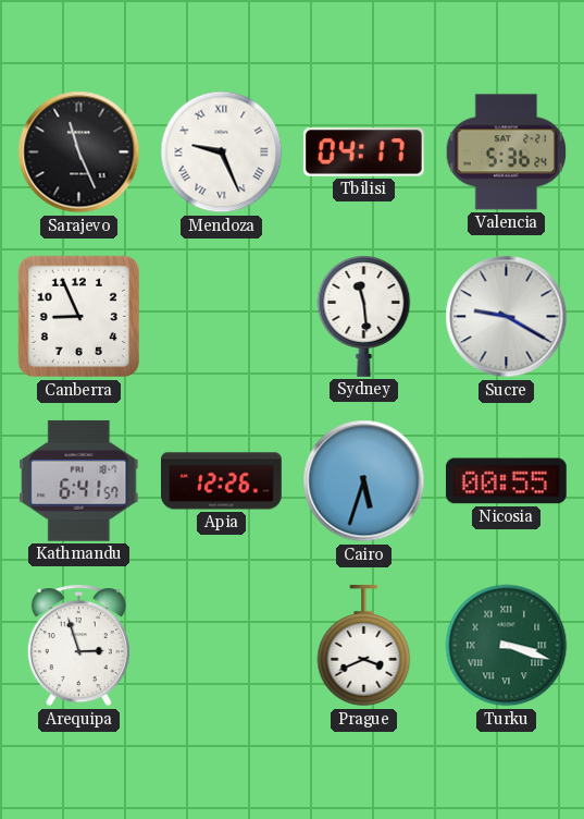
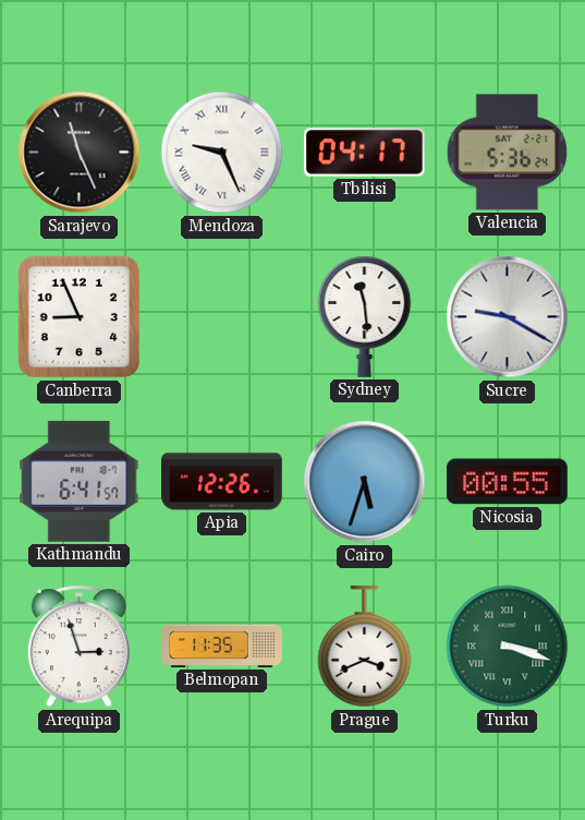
Belmopan: none -> 11:35 (222, 646)
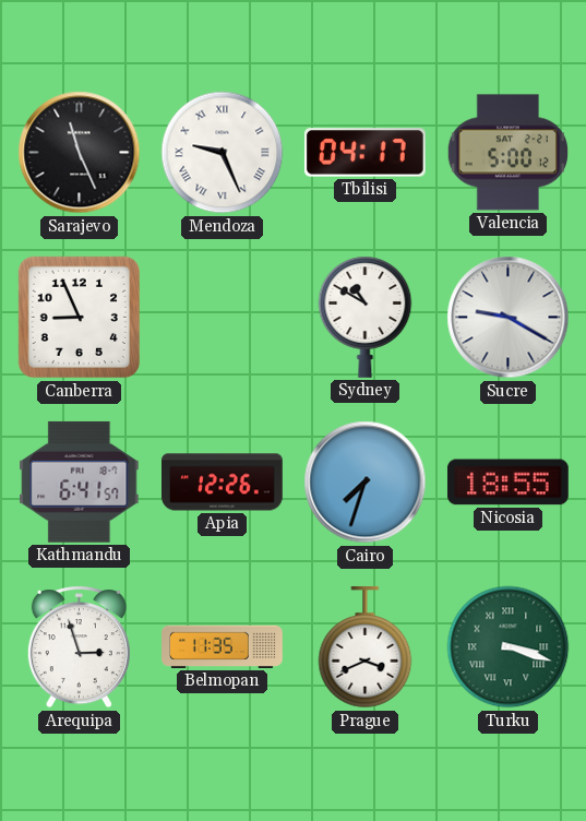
Valencia: 5:36 -> 5:00 (509, 153)
Sydney: 11:29 -> 10:50 (366, 317)
Cairo: 5:33 -> 7:33 (366, 483)
Nicosia: 00:55 -> 18:55 (507, 483)
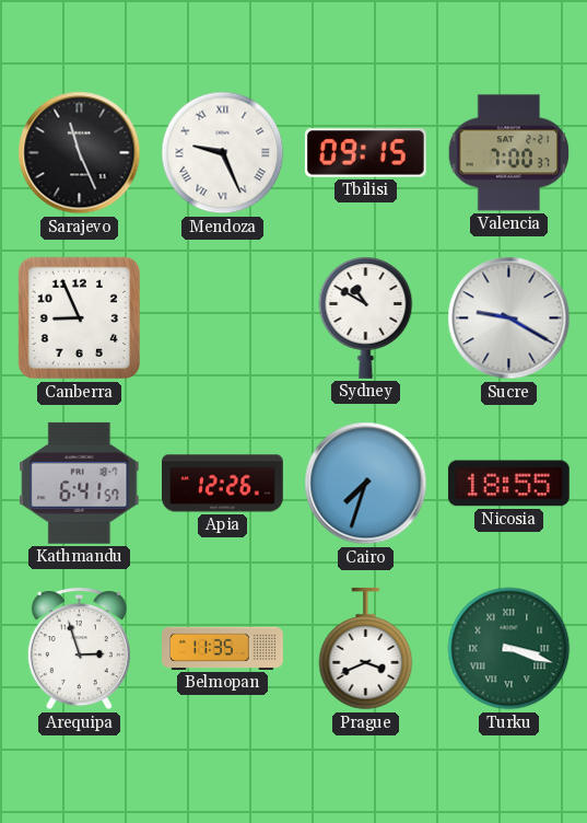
Tbilisi: 04:17 -> 09:15 (365, 153)
Valencia: 5:00 -> 7:00 (509, 153)
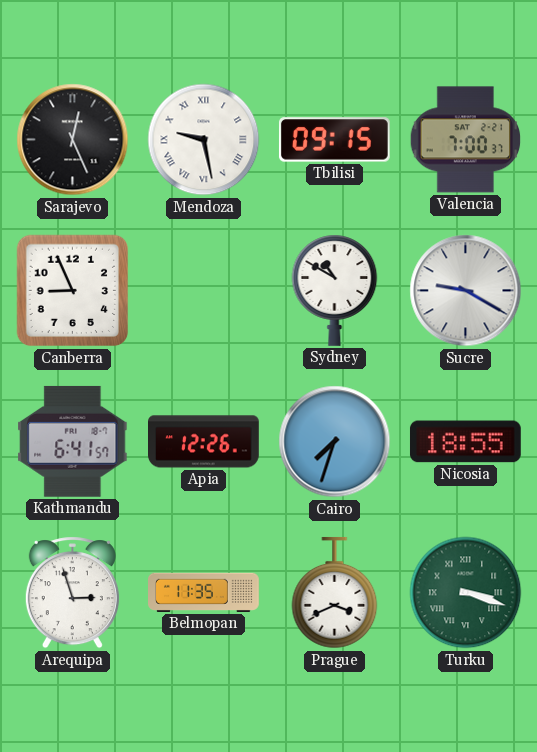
Sarajevo: 11:26 -> 12:26 (73, 140)
Mendoza: 9:26 -> 9:28 (204, 140)
